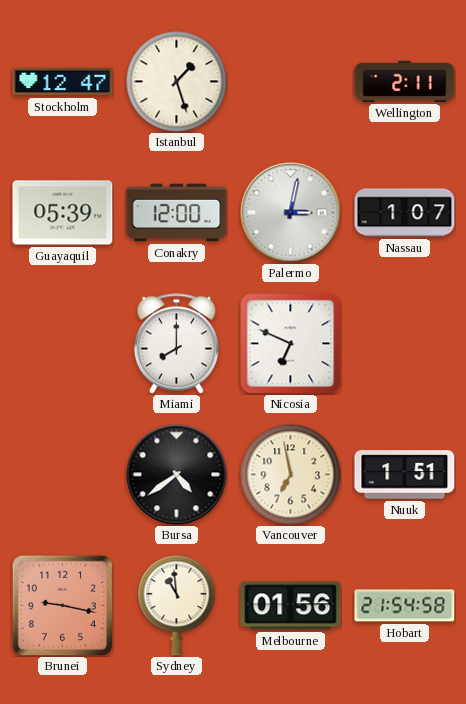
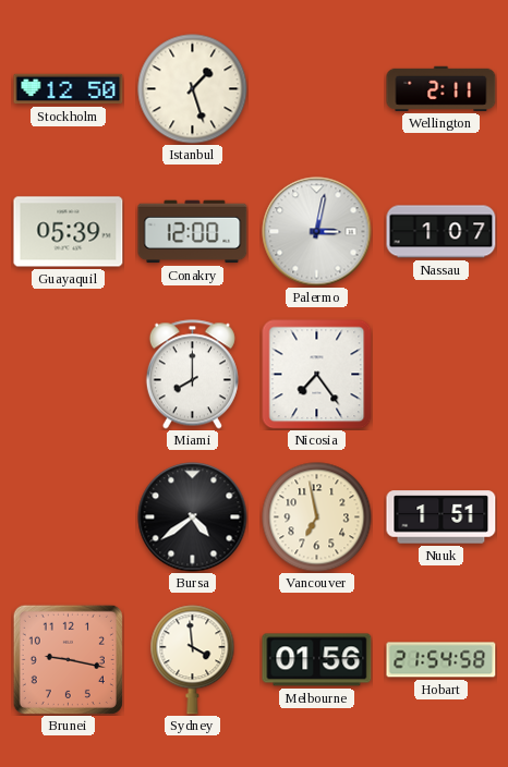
Stockholm: 12:47 -> 12:50 (69, 89)
Nicosia: 6:49 -> 7:24 (316, 374)
Sydney: 10:59 -> 3:59 (193, 660)
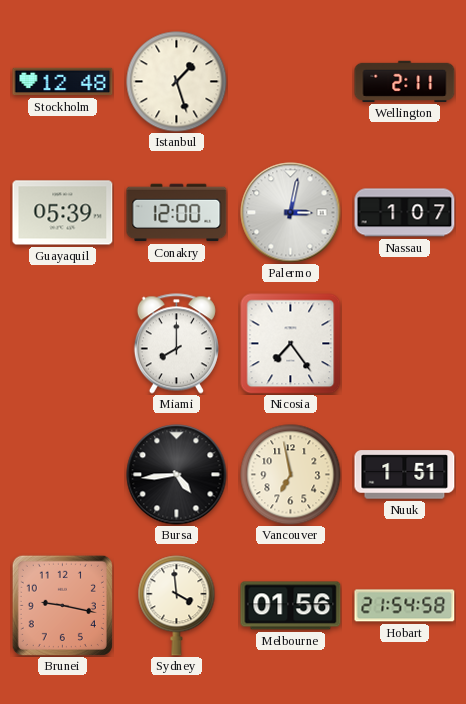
Stockholm: 12:50 -> 12:48 (63, 82)
Bursa: 4:39 -> 4:44 (177, 475)
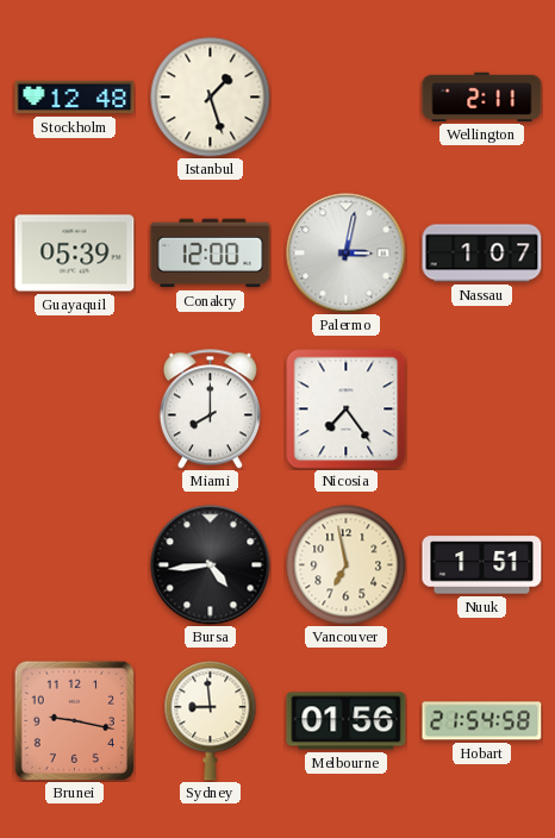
Sydney: 3:59 -> 8:59 (211, 721)
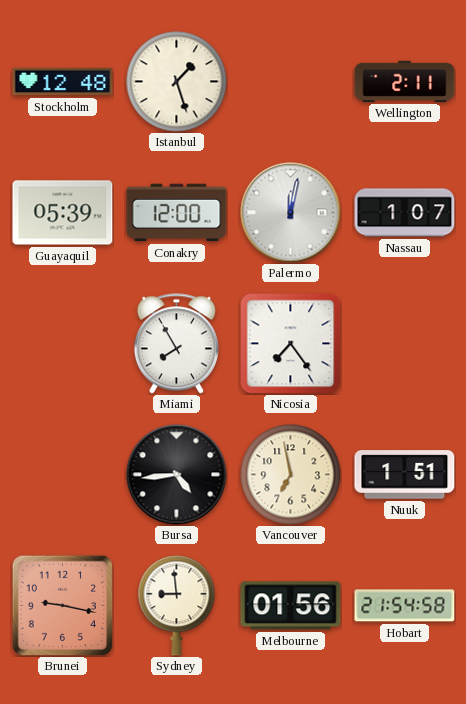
Palermo: 3:02 -> 12:02 (291, 213)
Miami: 8:00 -> 7:55 (176, 344)
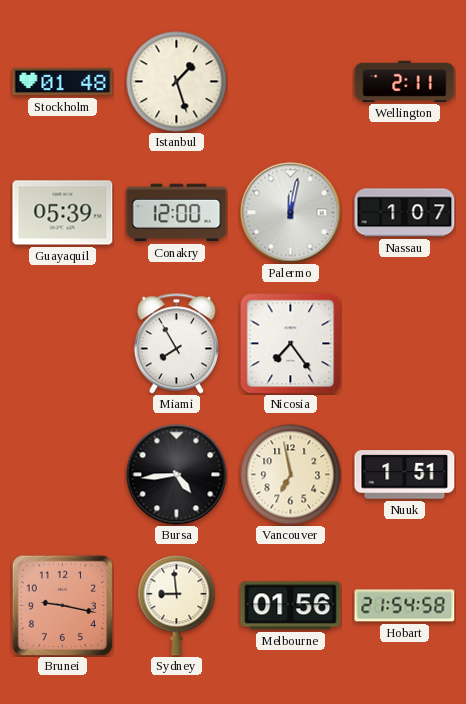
Stockholm: 12:48 -> 01:48 (63, 82)
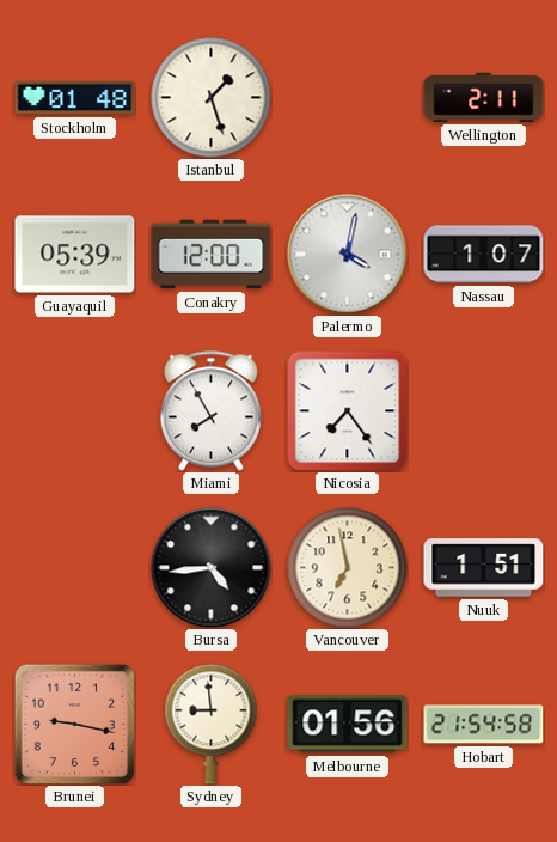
Palermo: 12:02 -> 4:02 (348, 255)
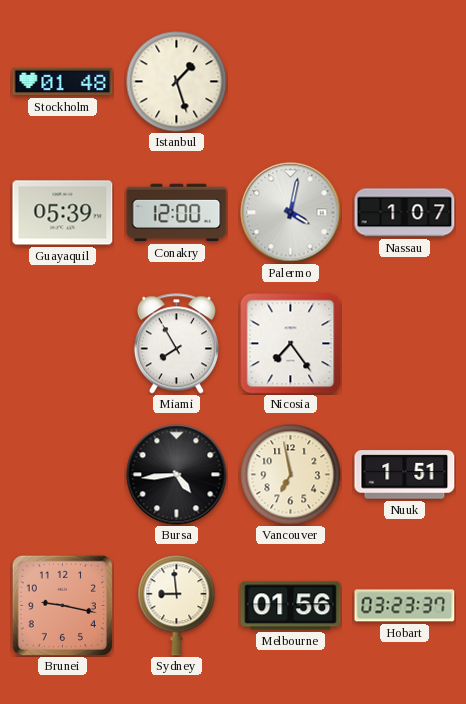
Wellington: 2:11 -> none (484, 97)
Hobart: 21:54 -> 03:23 (405, 606)
